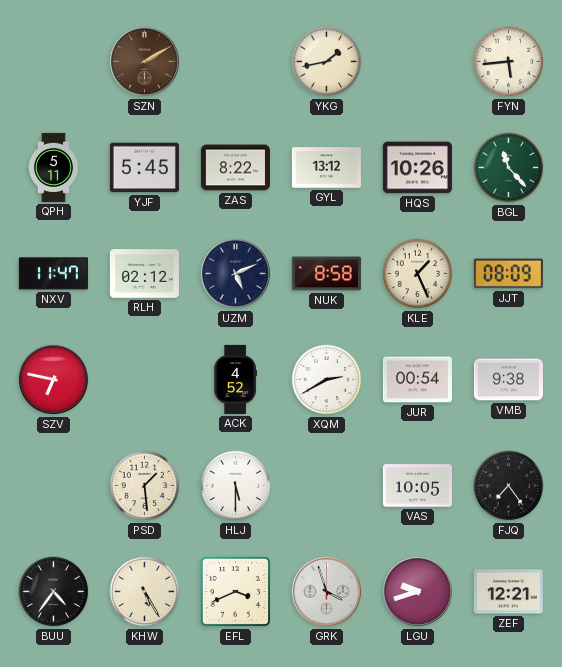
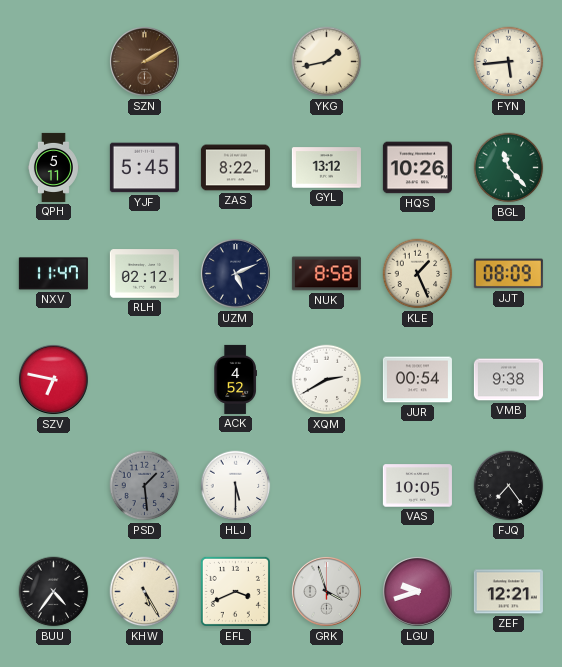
PSD dial: cream -> grey (145, 486)
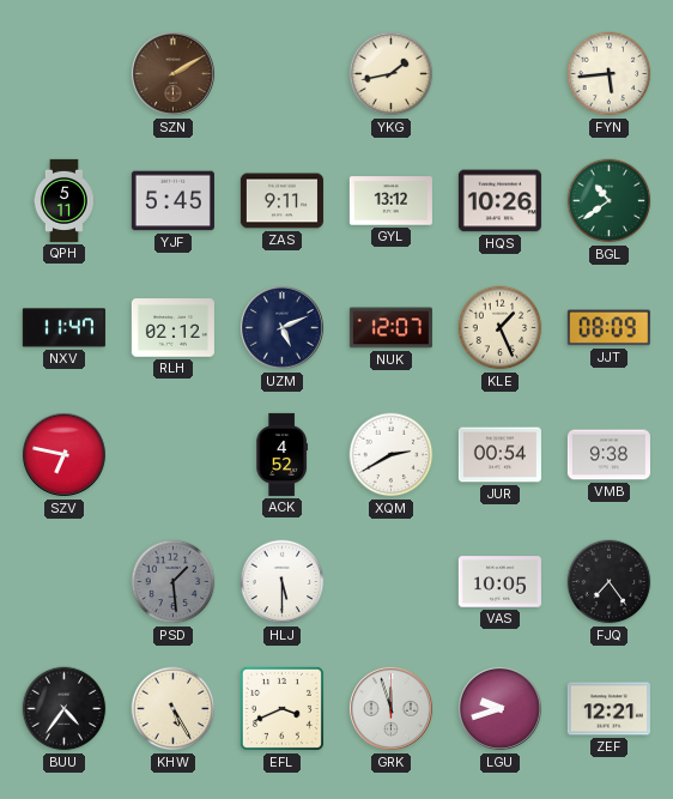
ZAS: 8:22 -> 9:11 (281, 201)
BGL: 11:23 -> 10:39 (610, 201)
NUK: 8:58 -> 12:07 (390, 328)
GRK: 3:57 -> 11:57 (390, 708)
